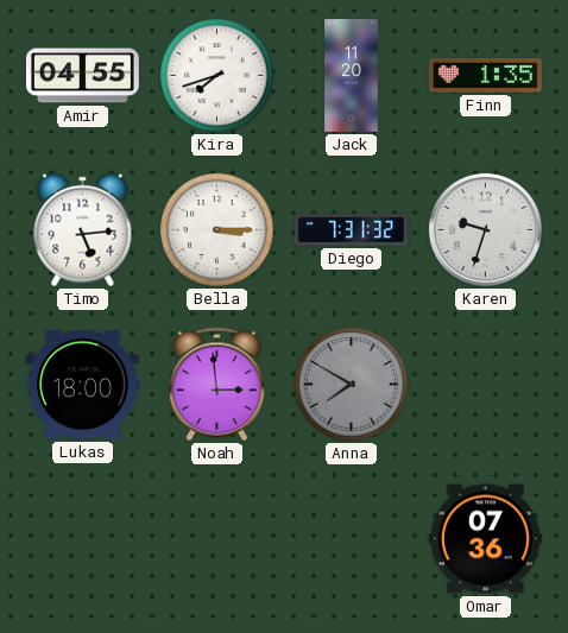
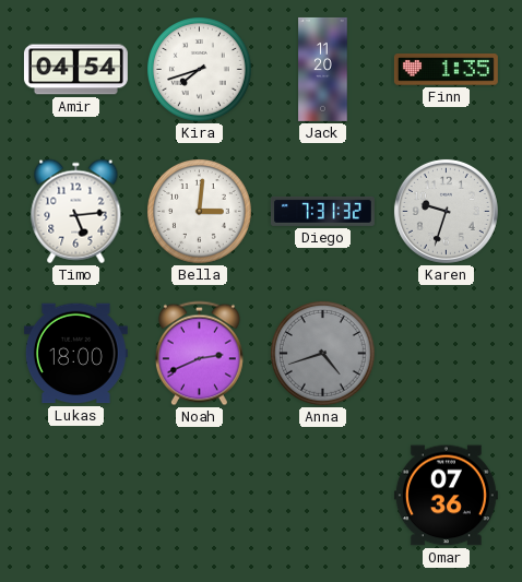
Amir: 04:55 -> 04:54 (75, 70)
Bella: 3:15 -> 3:01 (200, 212)
Noah: 2:59 -> 2:41 (199, 354)
Anna: 7:50 -> 4:42 (323, 354)
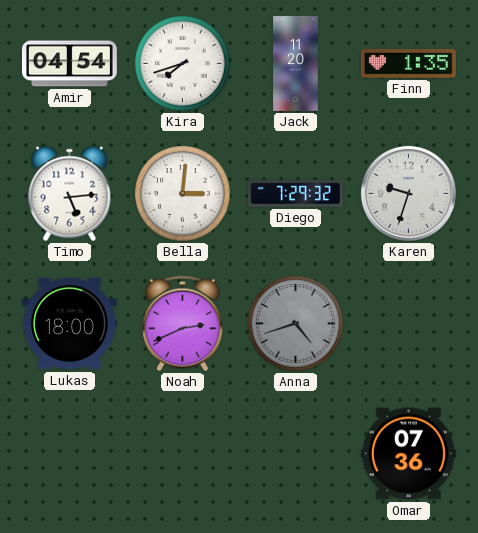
Diego: 7:31 -> 7:29 (295, 193)
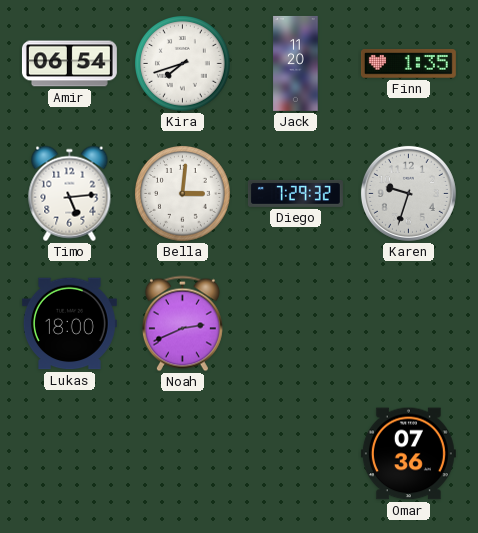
Amir: 04:54 -> 06:54 (69, 64)
Anna: 4:42 -> none (296, 324)
